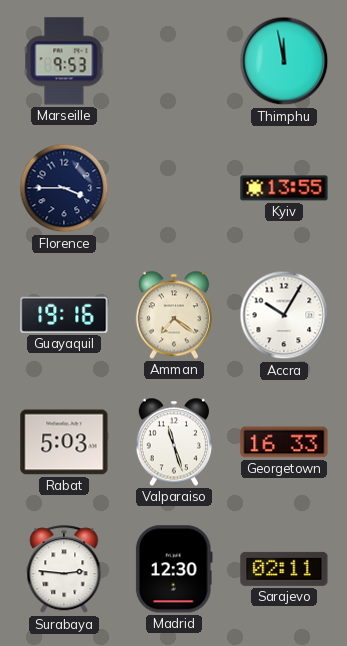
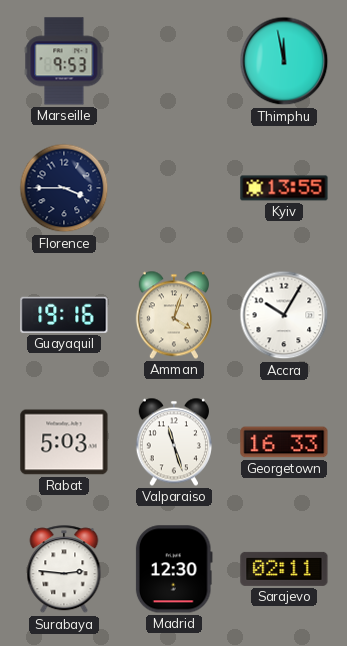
Amman: 7:21 -> 4:03 (174, 315)
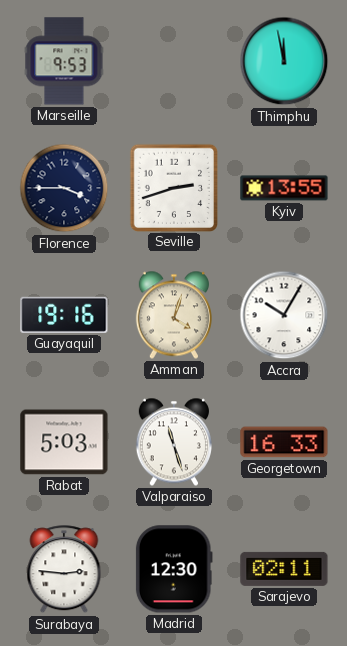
Seville: none -> 2:42 (173, 187)
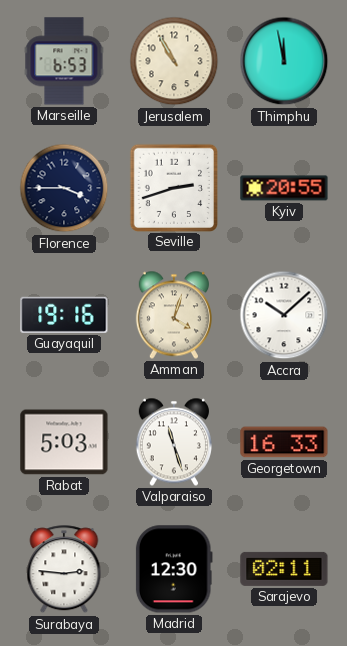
Marseille: 9:53 -> 6:53 (64, 61)
Jerusalem: none -> 10:55 (174, 61)
Kyiv: 13:55 -> 20:55 (284, 188)
Accra: 10:05 -> 10:08 (284, 315)
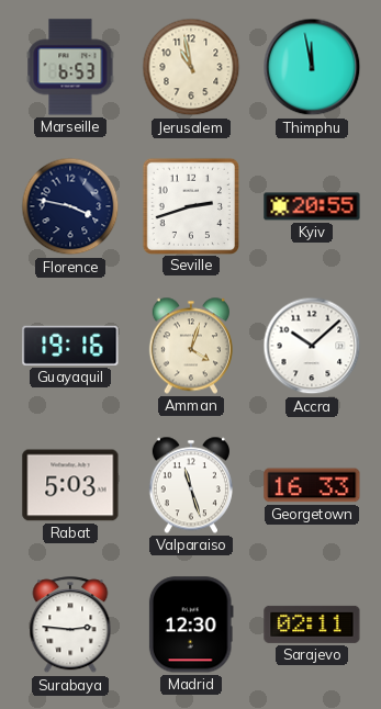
Jerusalem: 10:55 -> 10:58 (191, 67)
Florence: 3:45 -> 3:47 (70, 206)
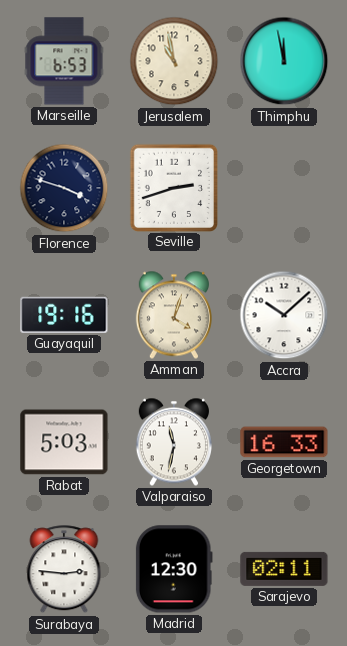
Florence: 3:47 -> 3:48 (64, 188)
Kyiv: 20:55 -> none (312, 206)
Valparaiso: 11:27 -> 11:32 (174, 442)
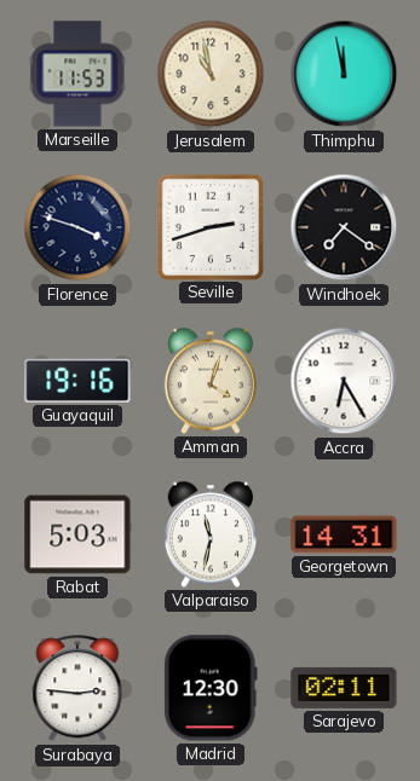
Marseille: 6:53 -> 11:53 (77, 74)
Windhoek: none -> 7:21 (344, 227)
Accra: 10:08 -> 6:25 (344, 381)
Georgetown: 16:33 -> 14:31 (344, 534)
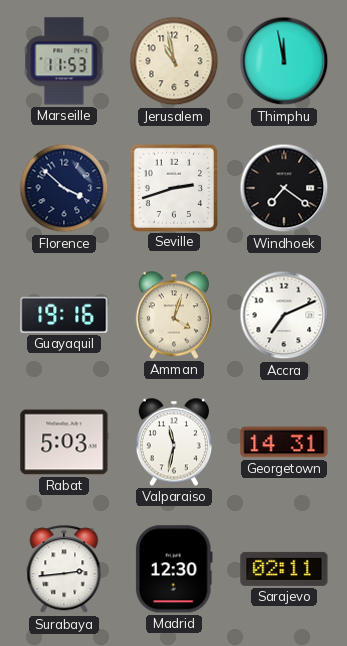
Florence: 3:48 -> 3:52 (64, 188)
Accra: 6:25 -> 7:11 (284, 315)
Surabaya: 2:46 -> 2:44 (64, 570)
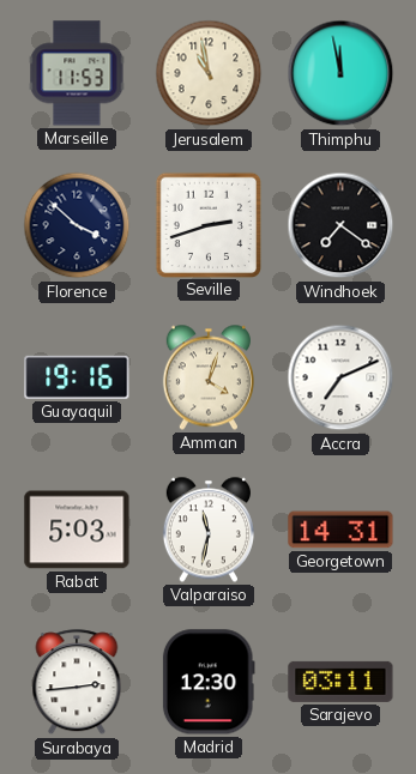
Sarajevo: 02:11 -> 03:11 (340, 682)
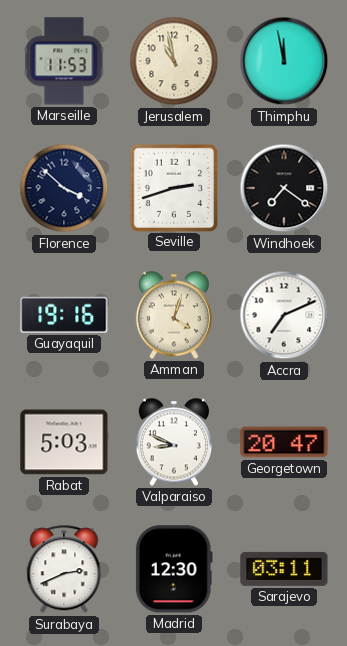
Valparaiso: 11:32 -> 8:49 (174, 442)
Georgetown: 14:31 -> 20:47 (284, 442)
Surabaya: 2:44 -> 2:41 (64, 570)
